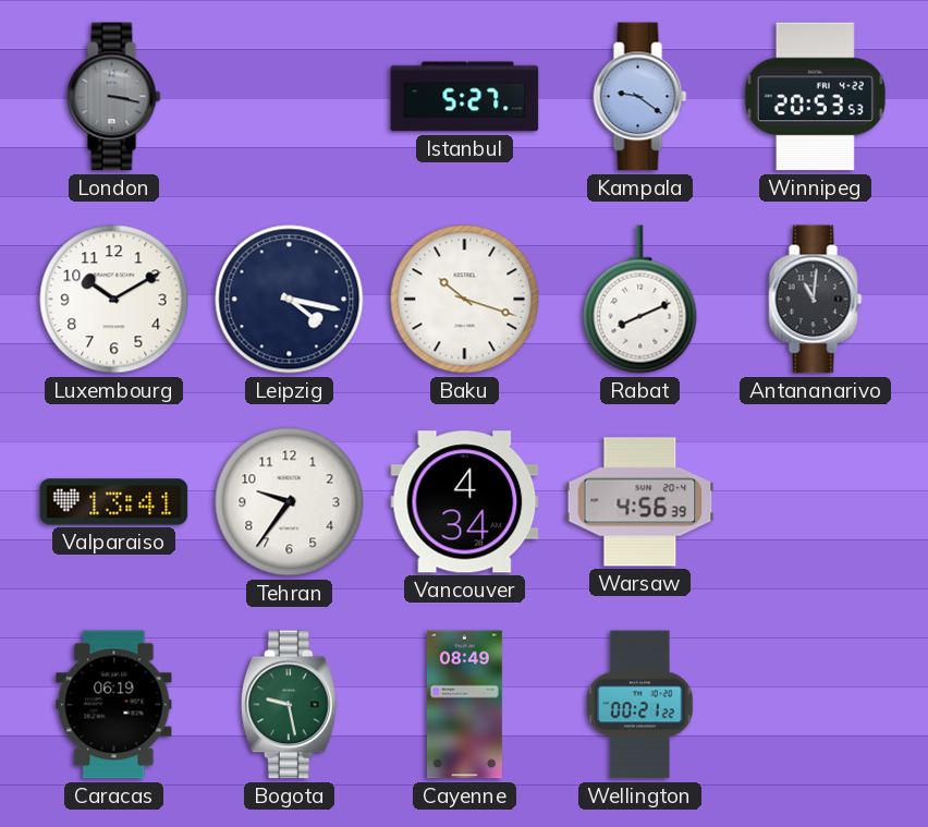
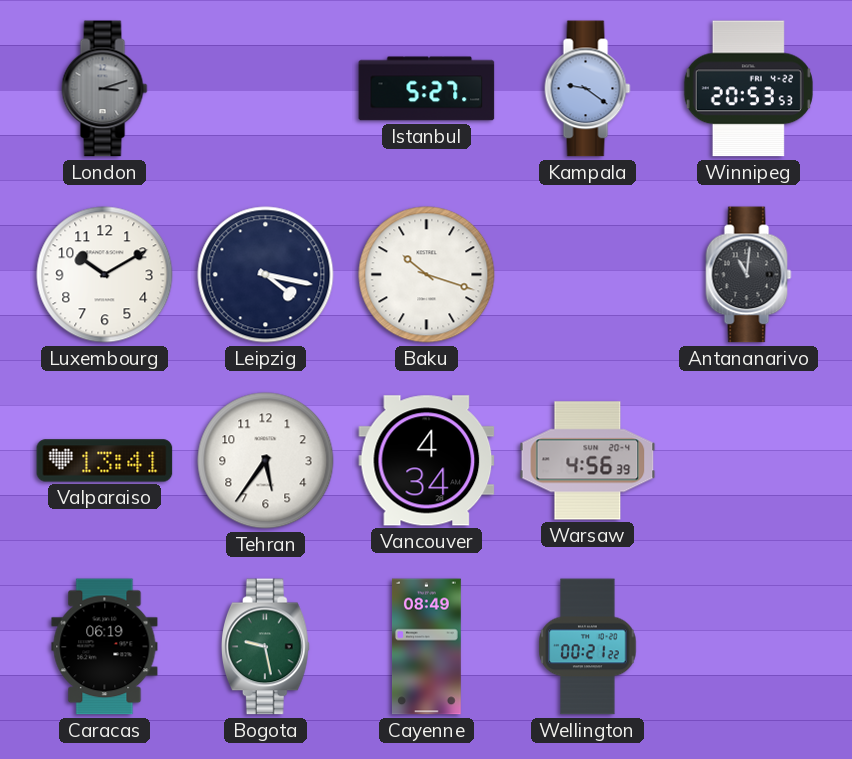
London: 3:17 -> 3:12 (105, 89)
Rabat: 8:11 -> none (640, 300)
Tehran: 9:36 -> 5:36 (266, 461)
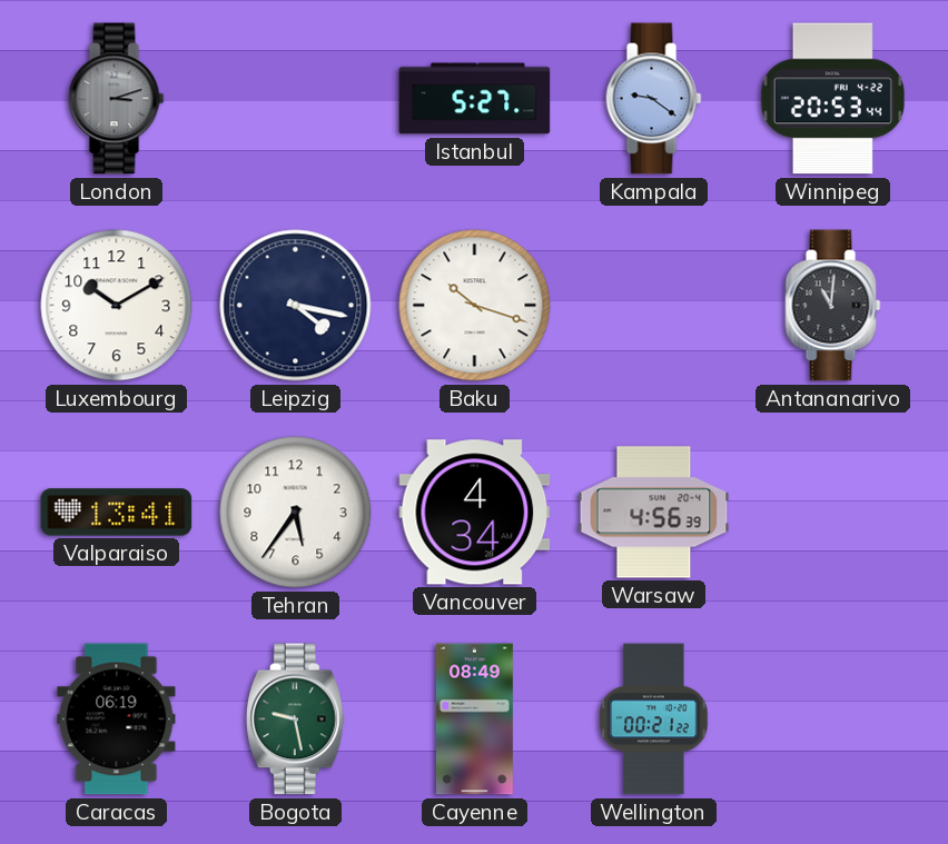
Winnipeg: 20:53:53 -> 20:53:44 (832, 99)
